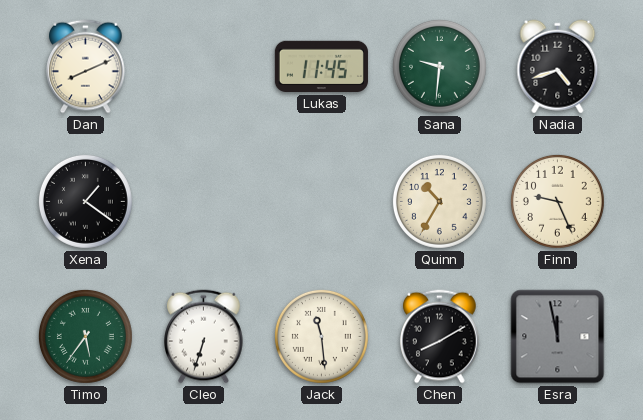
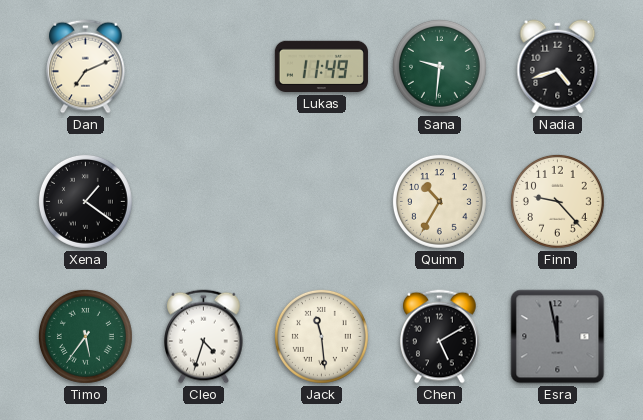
Dan: 8:11 -> 7:11 (86, 67)
Lukas: 11:45 -> 11:49 (321, 67)
Finn: 9:26 -> 9:23 (557, 201)
Cleo: 6:33 -> 4:33 (204, 337)
Chen: 8:10 -> 5:10 (440, 337)
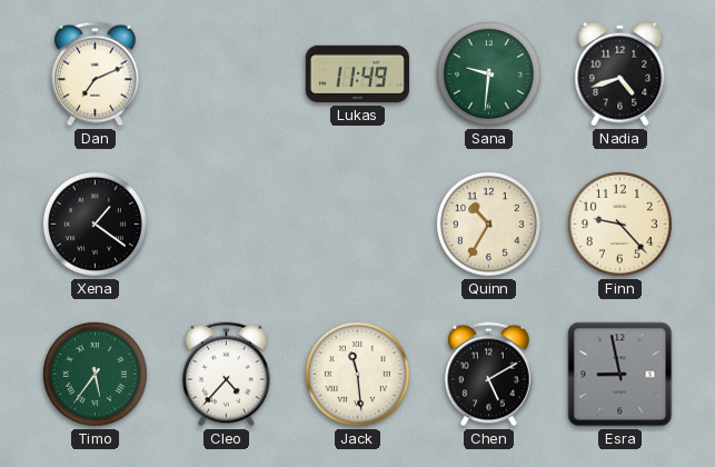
Cleo: 4:33 -> 4:37 (227, 375)
Esra: 11:58 -> 8:58 (620, 375)
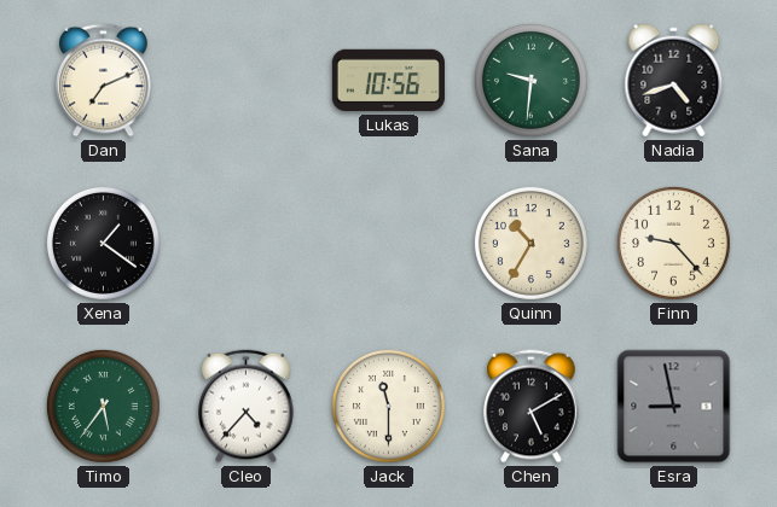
Lukas: 11:49 -> 10:56 (388, 81)
Jack: 11:29 -> 11:30 (388, 406)
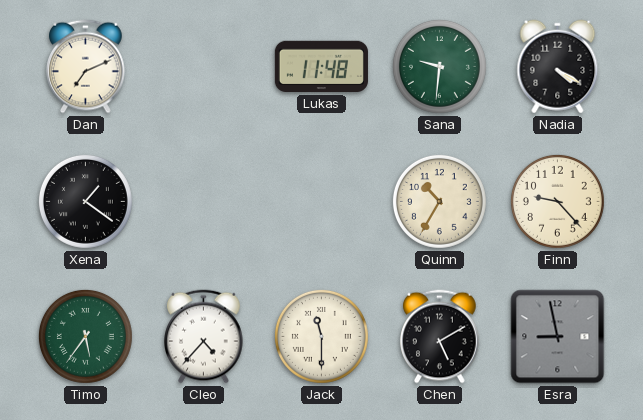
Lukas: 10:56 -> 11:48 (321, 67)
Nadia: 4:42 -> 4:20 (558, 67)
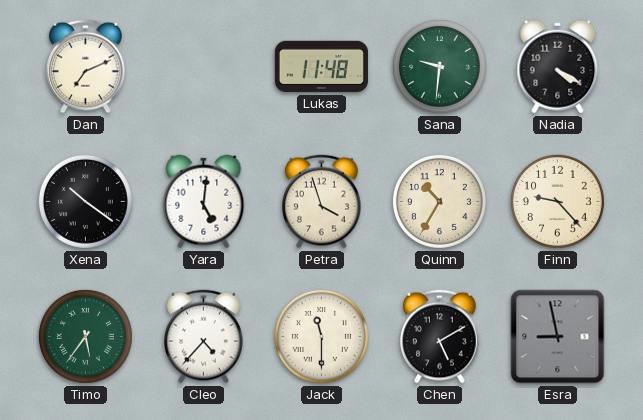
Xena: 1:21 -> 10:21 (85, 201)
Yara: none -> 5:01 (204, 202)
Petra: none -> 3:57 (322, 202)
